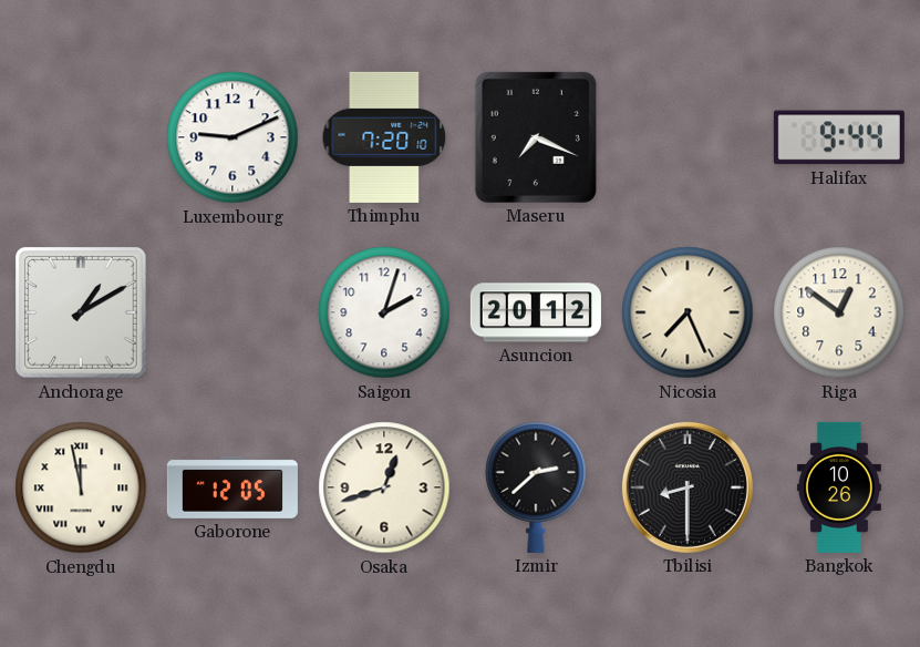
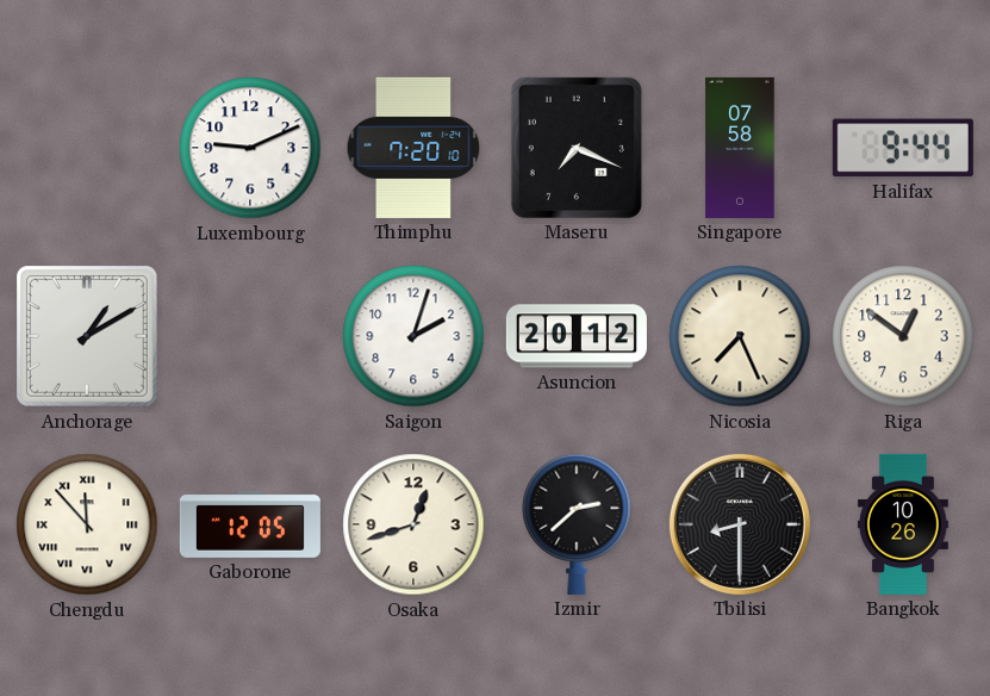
Singapore: none -> 07:58 (740, 148)
Chengdu: 11:58 -> 11:53 (87, 524)
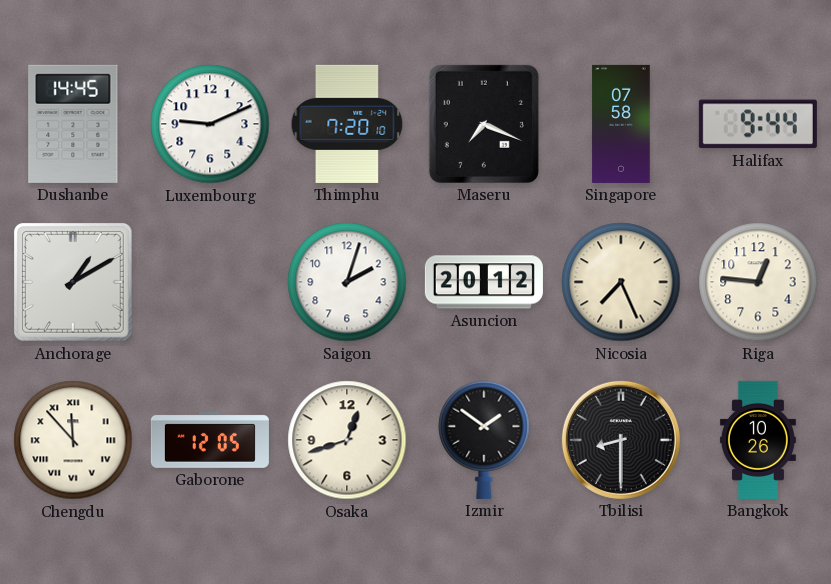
Dushanbe: none -> 14:45 (73, 124)
Riga: 12:51 -> 12:46 (758, 282)
Izmir: 2:38 -> 1:51 (484, 440)
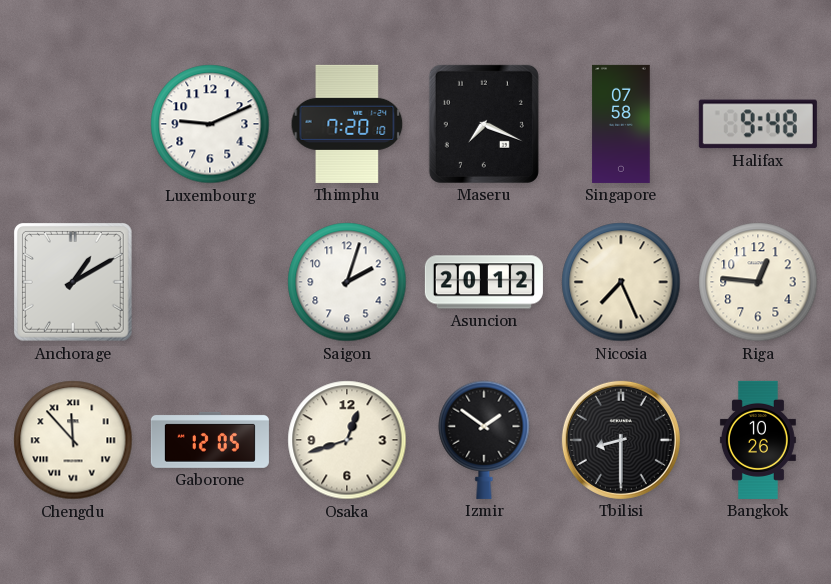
Dushanbe: 14:45 -> none (73, 124)
Halifax: 9:44 -> 9:48 (758, 124)
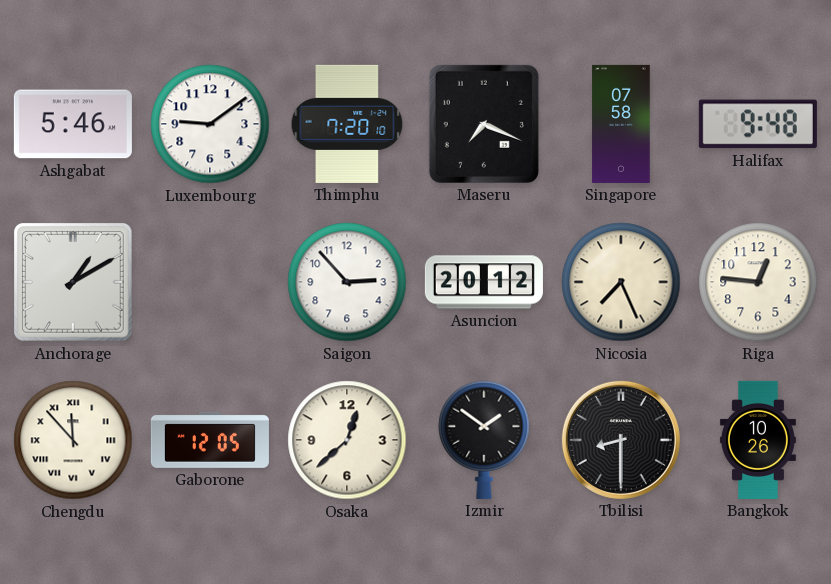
Ashgabat: none -> 5:46 (73, 124)
Luxembourg: 9:11 -> 9:09 (210, 124)
Saigon: 2:03 -> 2:53 (347, 282)
Osaka: 12:42 -> 12:38 (347, 440)
